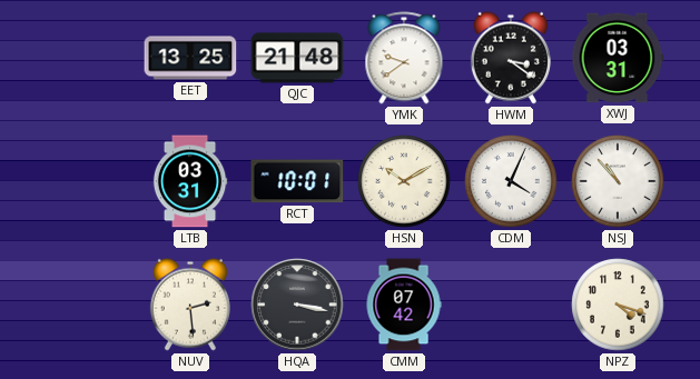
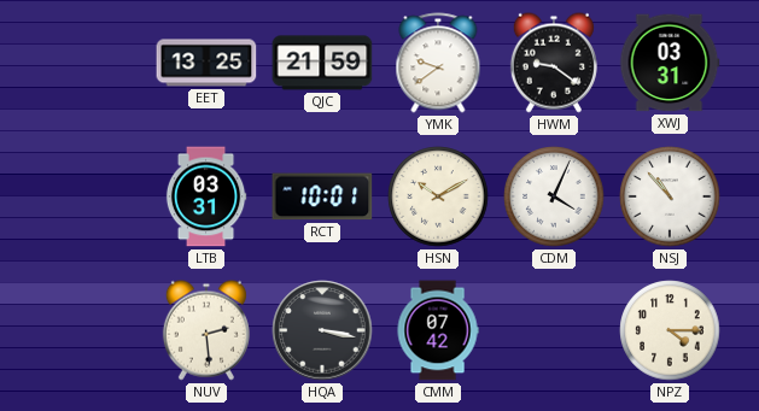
QJC: 21:48 -> 21:59 (322, 63)
HWM: 3:21 -> 9:21 (554, 63)
NPZ: 4:18 -> 4:15 (670, 330)
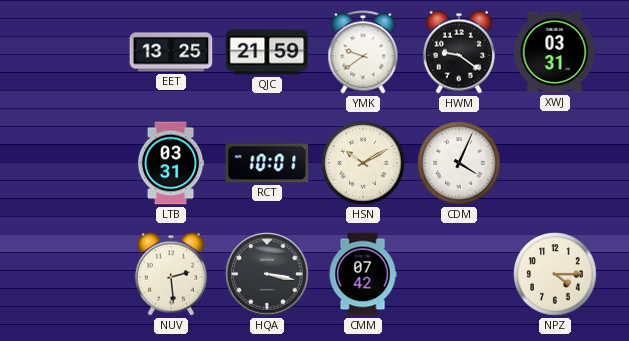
NSJ: 10:53 -> none (670, 196)
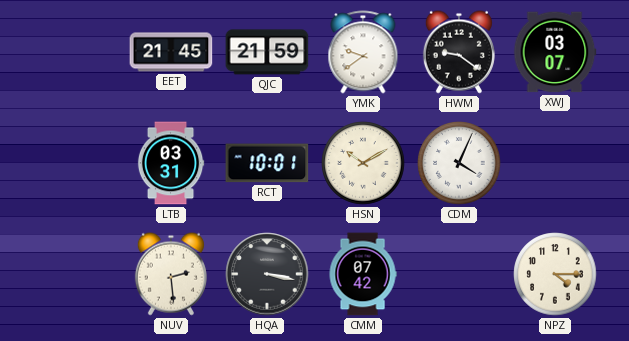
EET: 13:25 -> 21:45 (171, 52)
XWJ: 03:31 -> 03:07 (555, 52)
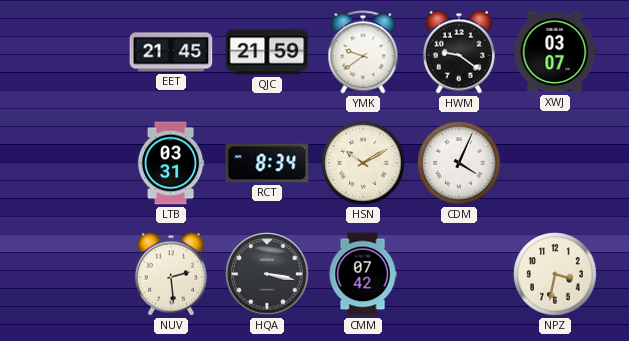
RCT: 10:01 -> 8:34 (267, 163)
NPZ: 4:15 -> 3:32 (555, 274)
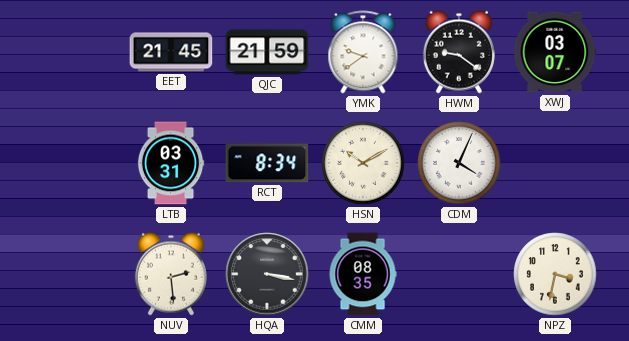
CMM: 07:42 -> 08:35 (363, 274)
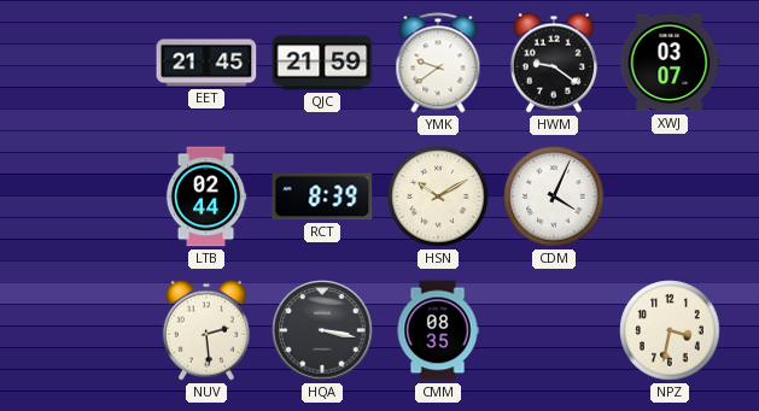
LTB: 03:31 -> 02:44 (206, 196)
RCT: 8:34 -> 8:39 (322, 196)
